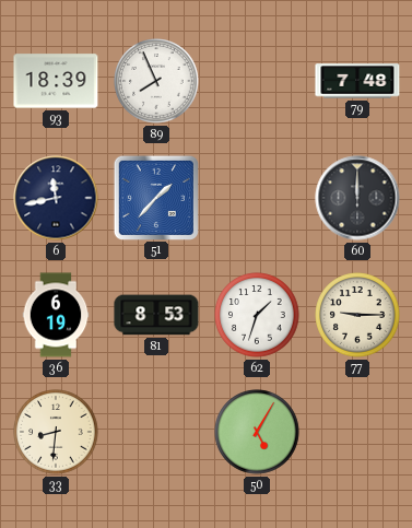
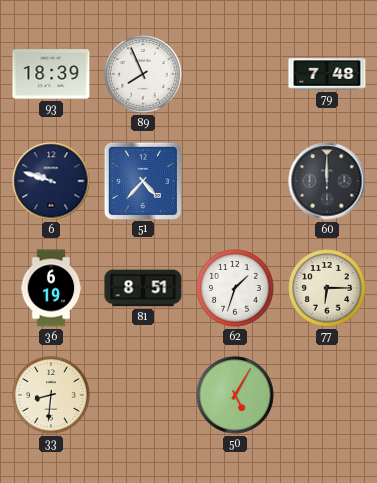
6: 11:43 -> 9:48 (51, 181)
51: 1:37 -> 4:37 (142, 180)
81: 8:53 -> 8:51 (143, 288)
77: 9:15 -> 6:15 (327, 288)
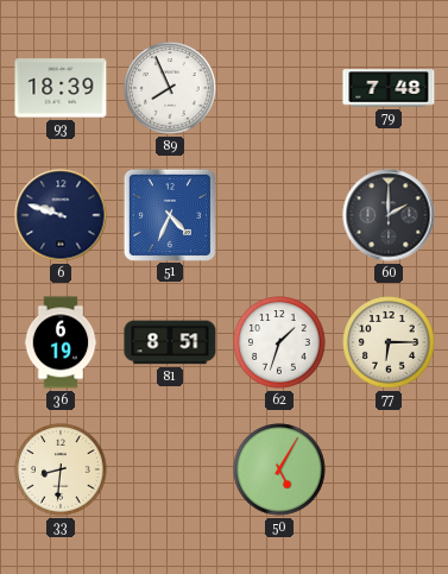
51: 4:37 -> 4:34 (169, 214)
60: 12:00 -> 2:00 (389, 215)
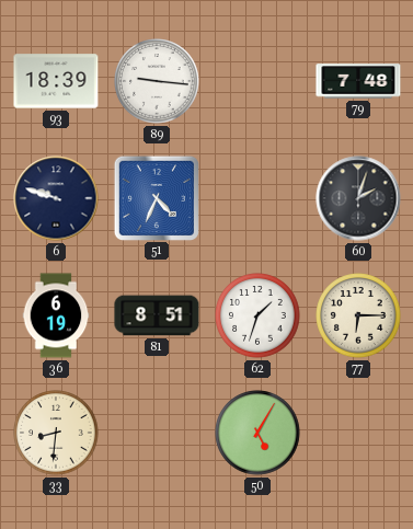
89: 7:56 -> 9:16 (157, 81)
60: 2:00 -> 2:03 (358, 198)
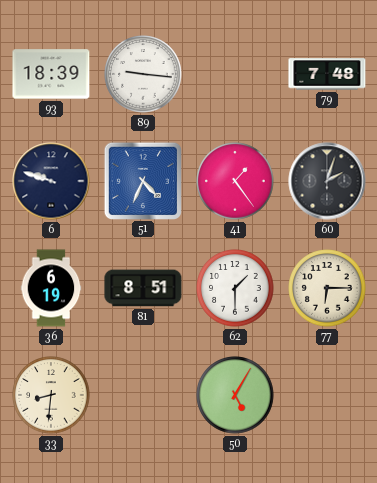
41: none -> 1:24 (235, 181)
62: 1:33 -> 1:30 (235, 288)
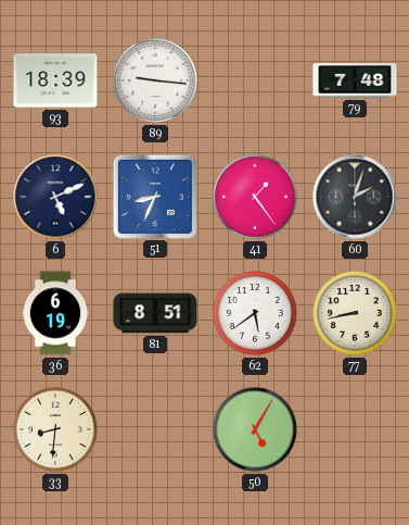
6: 9:48 -> 5:11 (55, 197)
51: 4:34 -> 8:34 (154, 196)
62: 1:30 -> 5:39 (255, 313)
77: 6:15 -> 8:43 (355, 313)
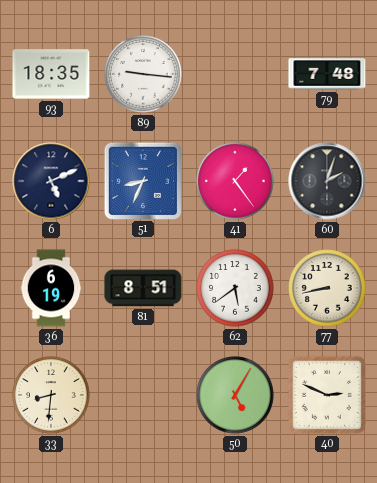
93: 18:39 -> 18:35 (51, 74)
40: none -> 2:49 (327, 395)
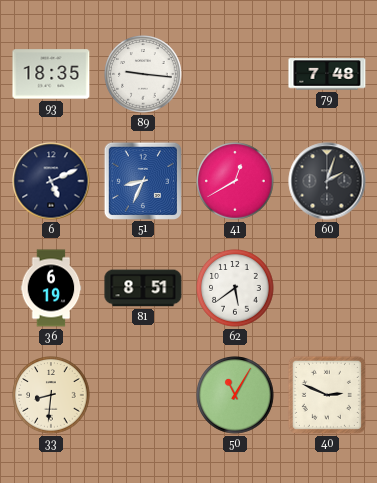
41: 1:24 -> 12:40 (235, 181)
77: 8:43 -> none (327, 288)
50: 5:05 -> 11:05 (235, 395)
